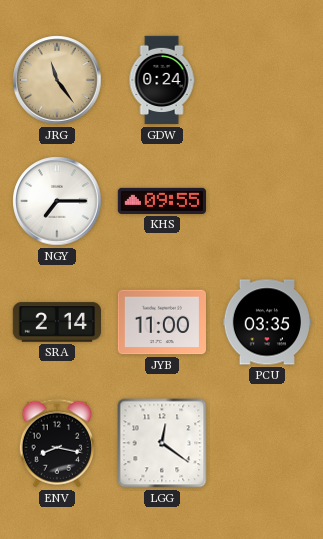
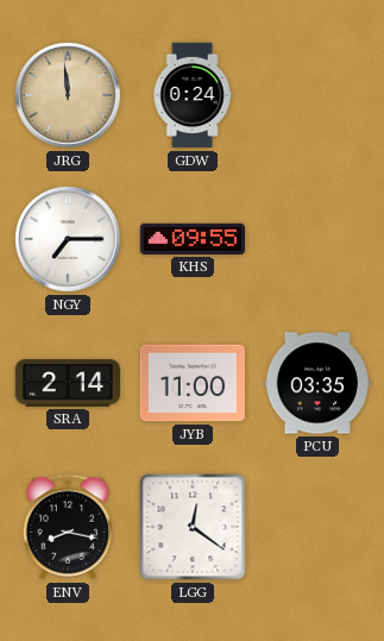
JRG: 11:24 -> 11:59 (68, 95)
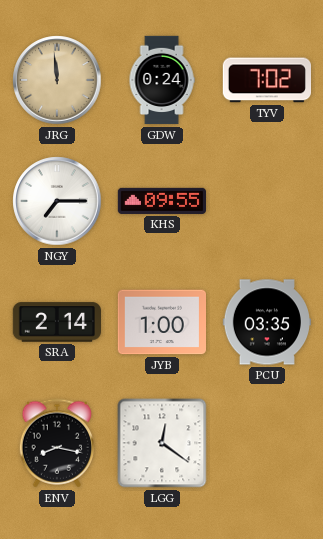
TYV: none -> 7:02 (266, 80)
JYB: 11:00 -> 1:00 (161, 322)
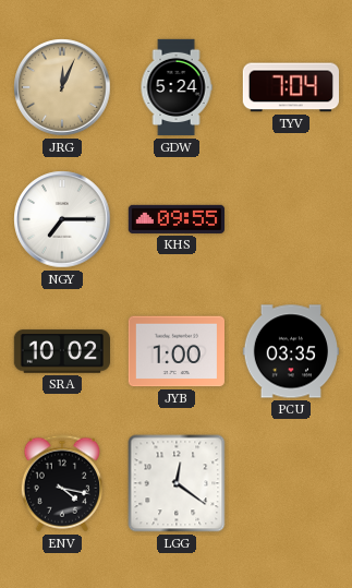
JRG: 11:59 -> 12:04 (62, 87)
GDW: 0:24 -> 5:24 (177, 87)
TYV: 7:02 -> 7:04 (290, 87)
SRA: 2:14 -> 10:02 (61, 351)
ENV: 8:17 -> 4:17 (61, 483)
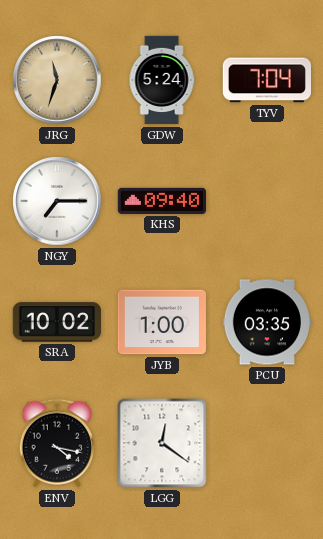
JRG: 12:04 -> 11:33 (57, 80)
KHS: 09:55 -> 09:40 (161, 201)
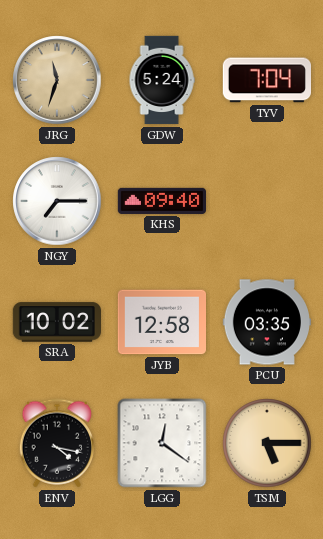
JYB: 1:00 -> 12:58 (161, 322)
TSM: none -> 5:15 (267, 443)
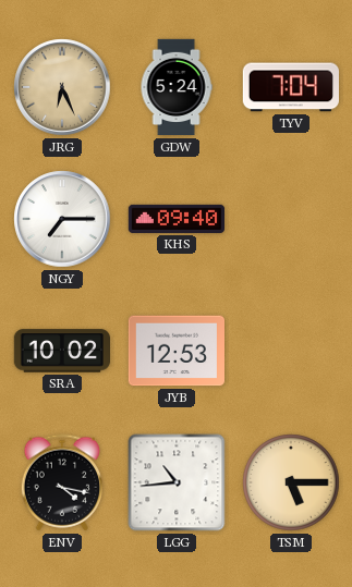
JRG: 11:33 -> 6:26 (62, 87)
JYB: 12:58 -> 12:53 (175, 351)
PCU: 03:35 -> none (266, 322)
LGG: 12:21 -> 10:44 (177, 482)
